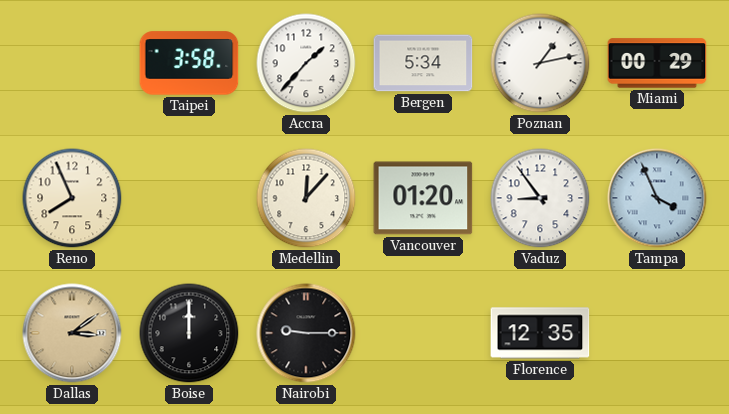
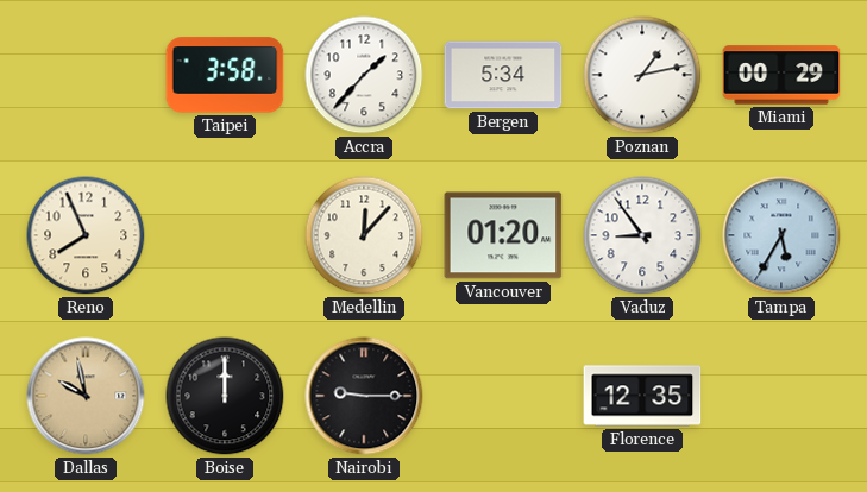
Tampa: 3:56 -> 5:35 (781, 235)
Dallas: 3:09 -> 9:58 (86, 396)
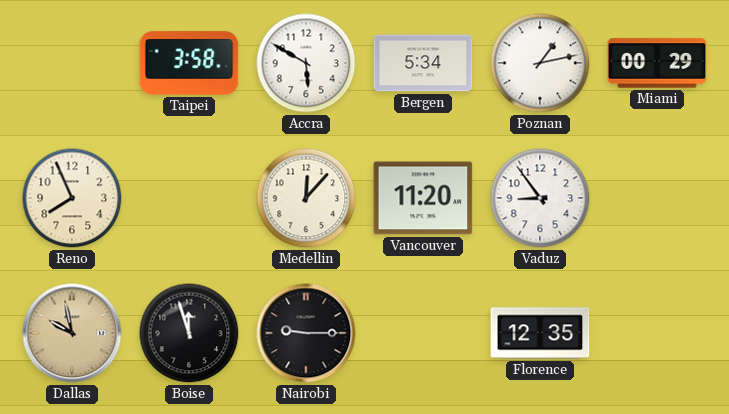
Accra: 1:37 -> 5:50 (306, 63)
Vancouver: 01:20 -> 11:20 (423, 198)
Tampa: 5:35 -> none (781, 235)
Boise: 12:00 -> 11:57 (189, 333)
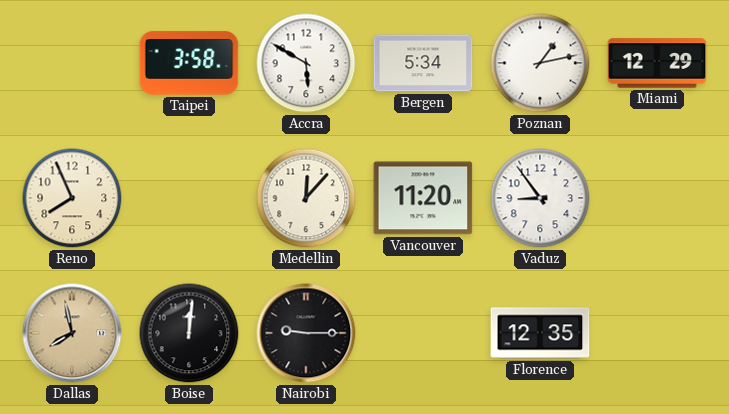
Miami: 00:29 -> 12:29 (657, 63)
Dallas: 9:58 -> 7:58 (72, 333)
Boise: 11:57 -> 12:01 (189, 333)
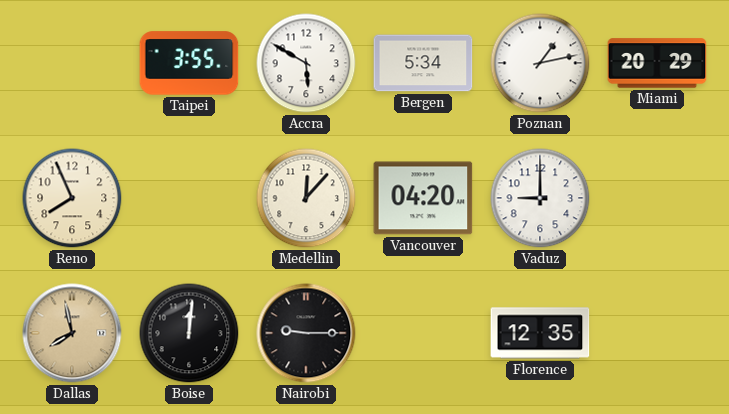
Taipei: 3:58 -> 3:55 (189, 63)
Miami: 12:29 -> 20:29 (657, 63)
Vancouver: 11:20 -> 04:20 (423, 198)
Vaduz: 8:54 -> 9:00 (540, 198)
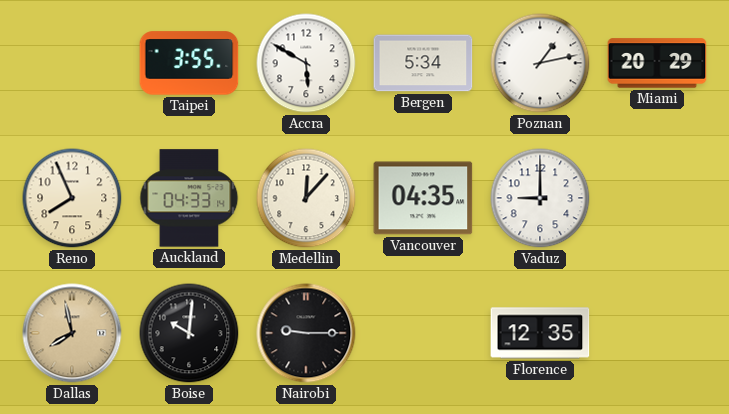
Auckland: none -> 04:33 (189, 198)
Vancouver: 04:20 -> 04:35 (423, 198)
Boise: 12:01 -> 10:01 (189, 333)
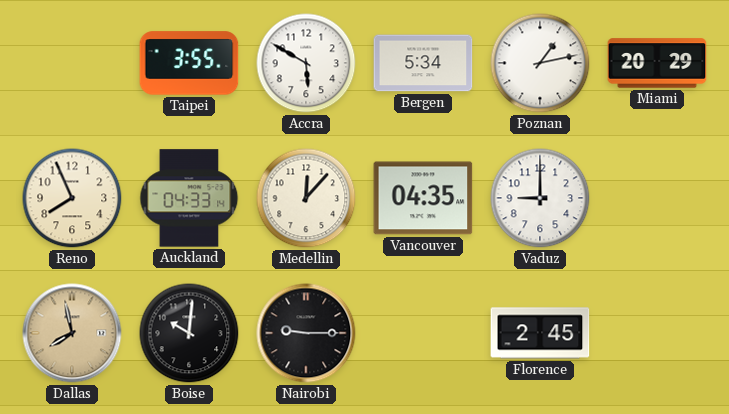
Florence: 12:35 -> 2:45 (540, 333)
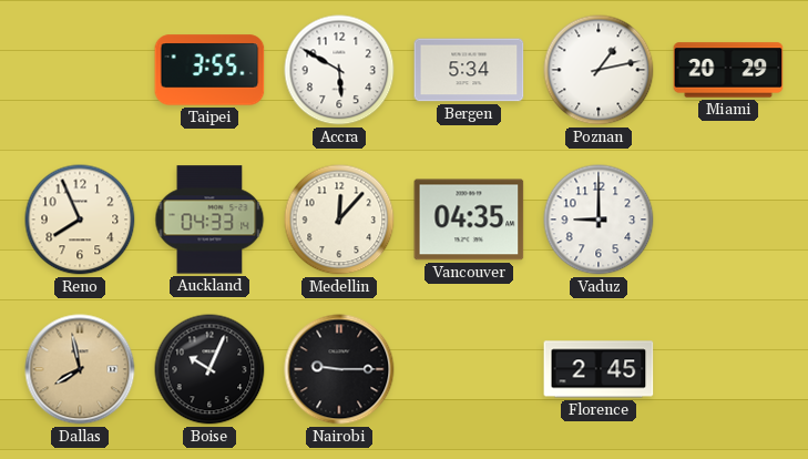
Boise: 10:01 -> 10:04 (209, 369)
